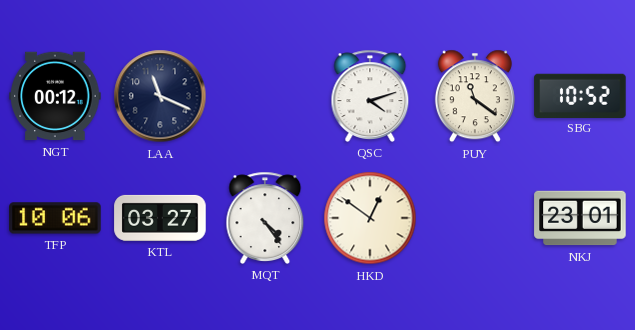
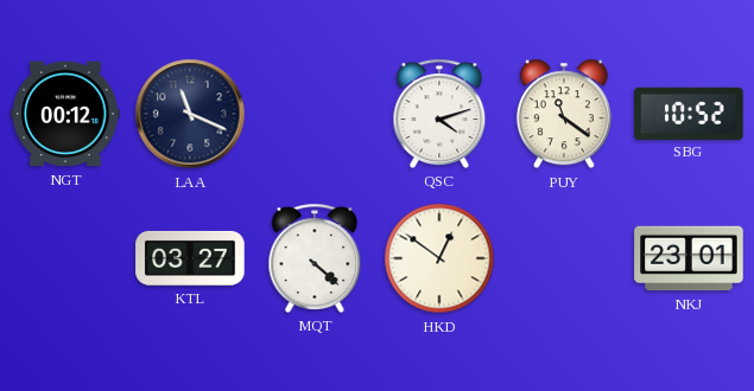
TFP: 10:06 -> none (55, 218)
MQT: 4:24 -> 4:22 (315, 258)
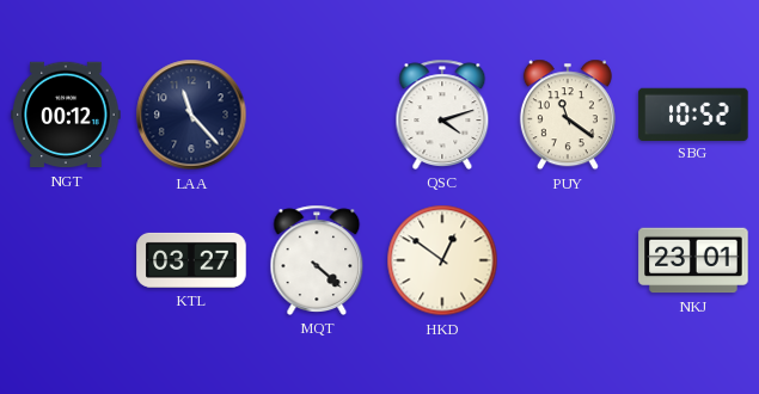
LAA: 11:19 -> 11:23 (191, 115)
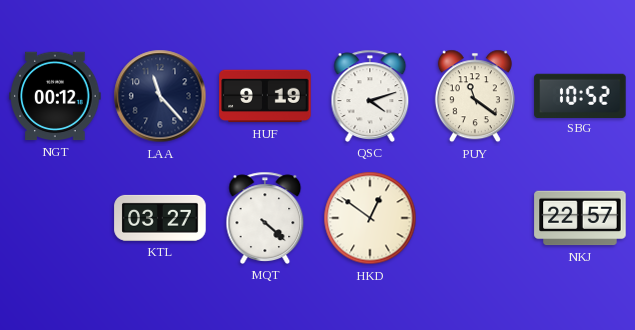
HUF: none -> 9:19 (265, 96)
NKJ: 23:01 -> 22:57 (580, 218)
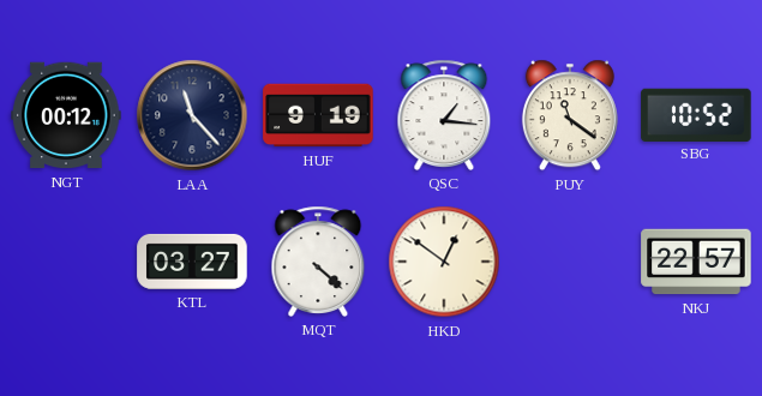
QSC: 4:12 -> 1:16 (444, 115)
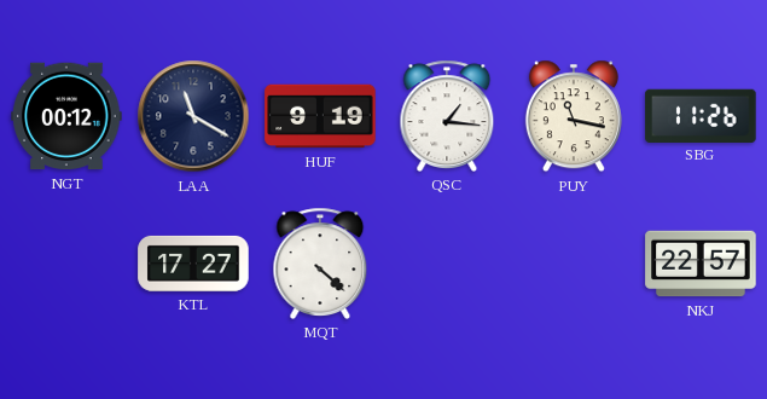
LAA: 11:23 -> 11:20 (193, 116)
PUY: 11:21 -> 11:17 (574, 116)
SBG: 10:52 -> 11:26 (701, 115)
KTL: 03:27 -> 17:27 (193, 264)
HKD: 12:51 -> none (444, 262)
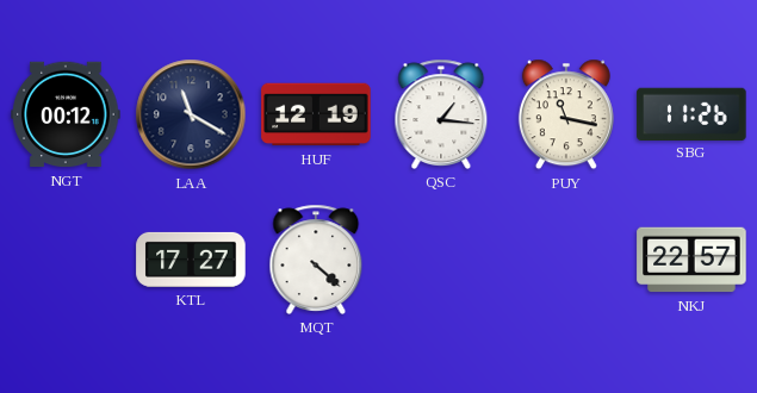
HUF: 9:19 -> 12:19 (316, 114)
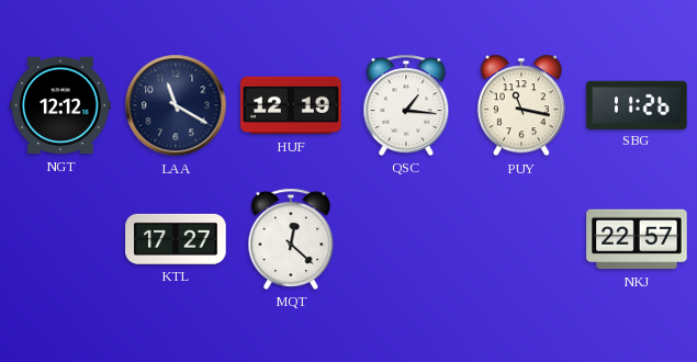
NGT: 00:12 -> 12:12 (60, 105)
MQT: 4:22 -> 12:22 (291, 239)
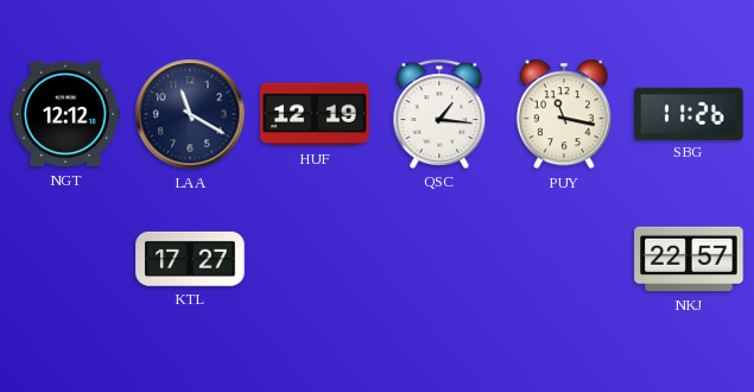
MQT: 12:22 -> none (291, 239)
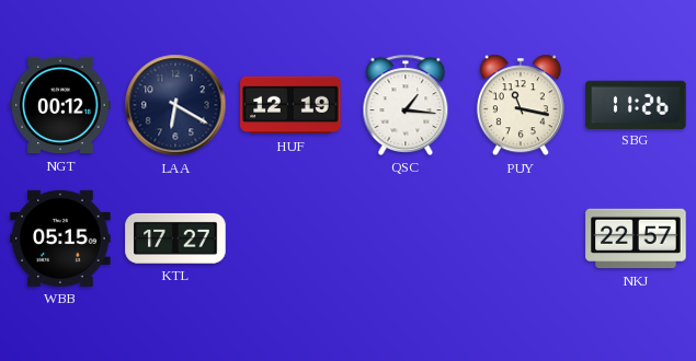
NGT: 12:12 -> 00:12 (60, 105)
LAA: 11:20 -> 6:20 (175, 105)
WBB: none -> 05:15 (60, 238)
